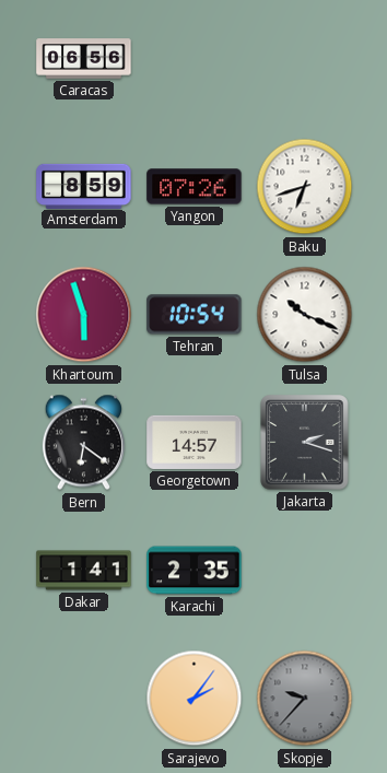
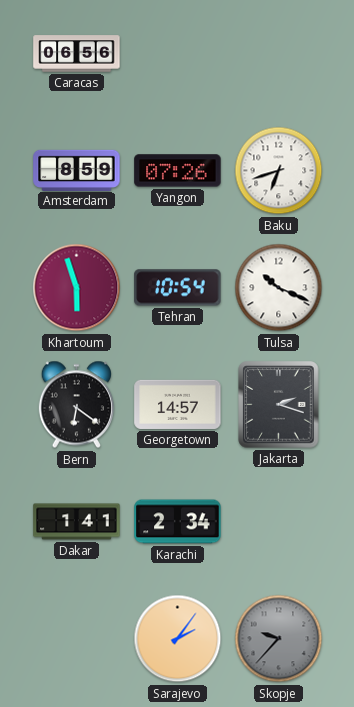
Karachi: 2:35 -> 2:34 (178, 522)
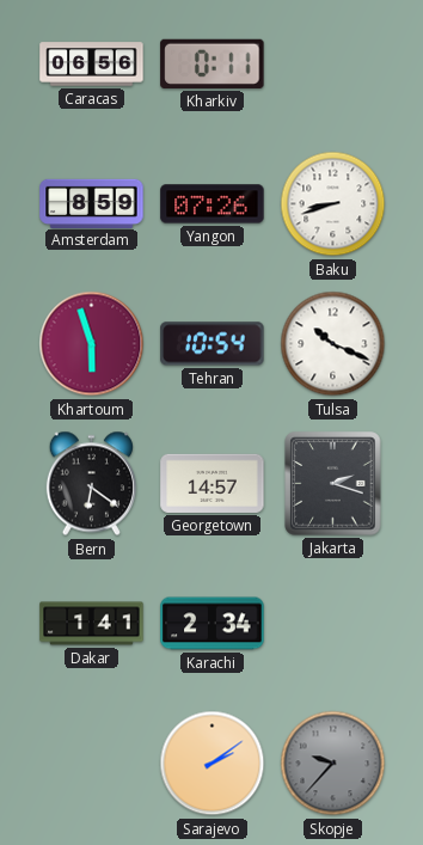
Kharkiv: none -> 0:11 (213, 63)
Baku: 6:42 -> 8:42 (333, 204)
Sarajevo: 2:06 -> 2:09 (213, 764)
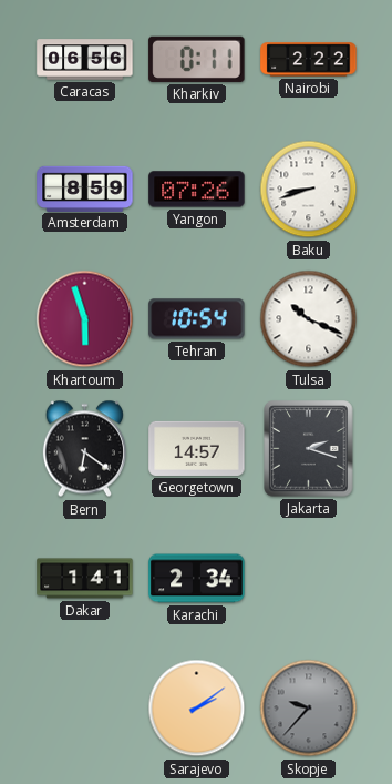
Nairobi: none -> 2:22 (309, 60)
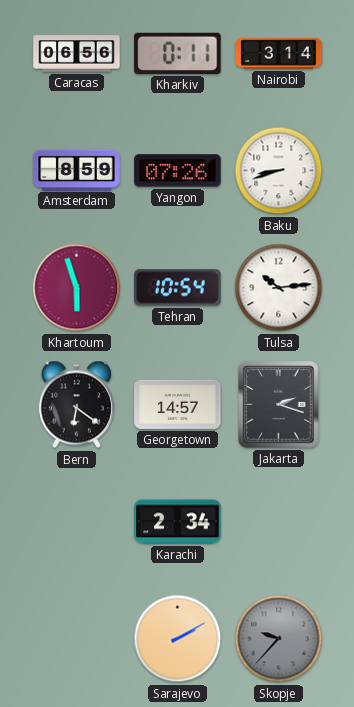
Nairobi: 2:22 -> 3:14 (279, 54)
Tulsa: 10:19 -> 10:14 (279, 288)
Dakar: 1:41 -> none (85, 579)
Sarajevo: 2:09 -> 2:10 (178, 639)
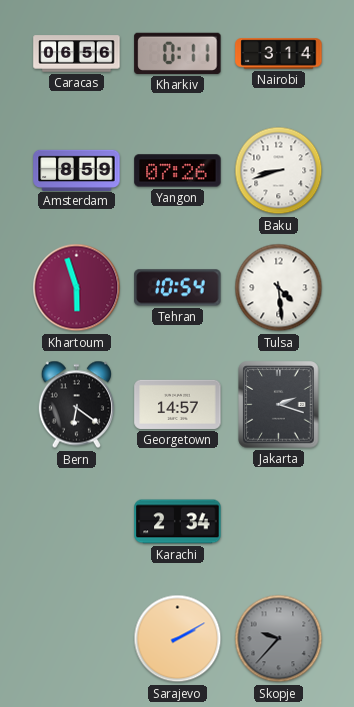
Tulsa: 10:14 -> 4:29 (279, 288)
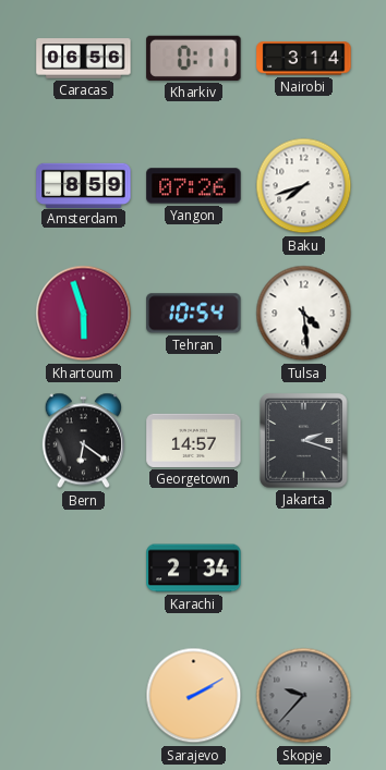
Baku: 8:42 -> 7:42 (304, 186)
